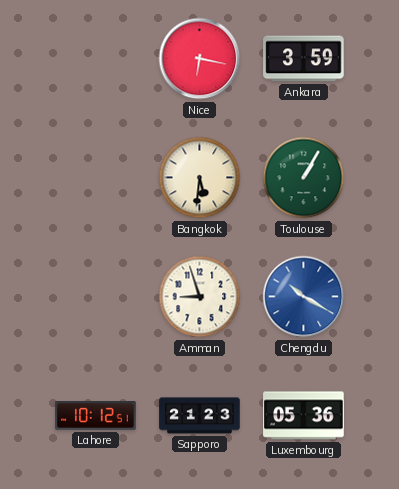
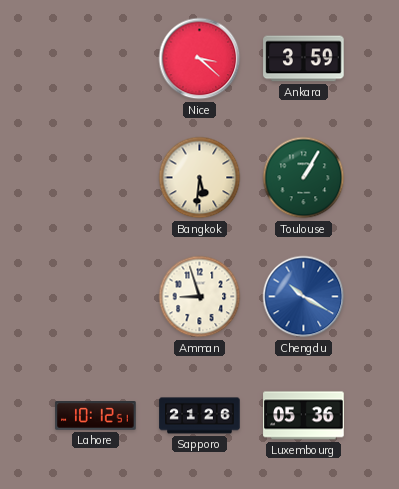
Nice: 6:17 -> 3:22 (200, 59)
Sapporo: 21:23 -> 21:26 (200, 416)
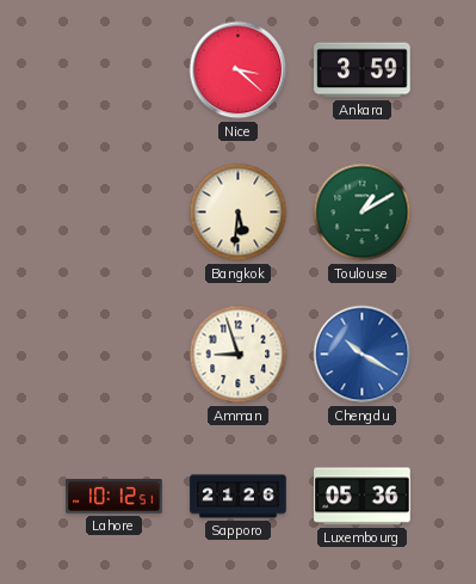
Toulouse: 1:05 -> 1:10 (363, 213)
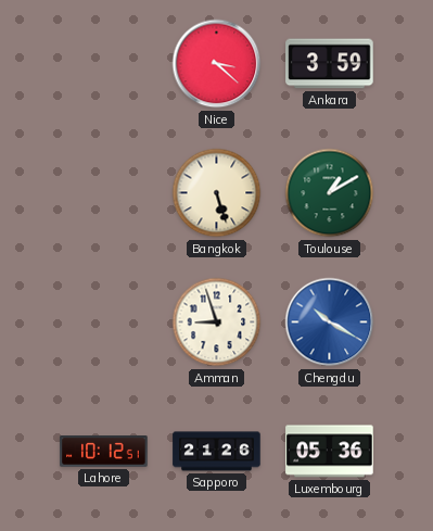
Bangkok: 5:31 -> 5:27 (217, 193)
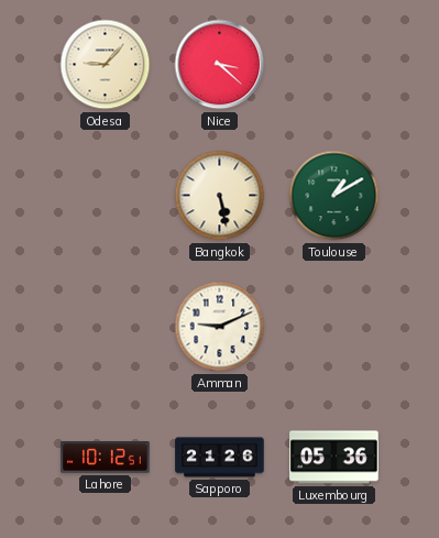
Odesa: none -> 9:07 (106, 65)
Ankara: 3:59 -> none (330, 64)
Bangkok: 5:27 -> 5:28 (220, 196)
Amman: 8:57 -> 9:11 (220, 327)
Chengdu: 10:20 -> none (330, 323)
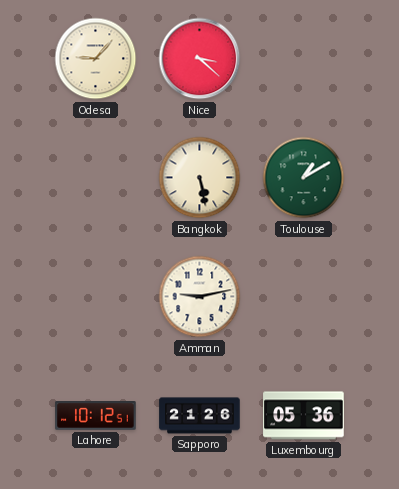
Amman: 9:11 -> 9:13 (200, 297)
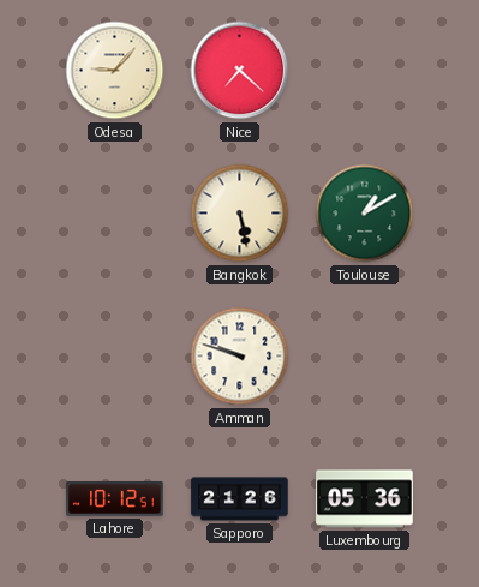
Nice: 3:22 -> 7:22 (240, 71)
Amman: 9:13 -> 9:48 (240, 357)
